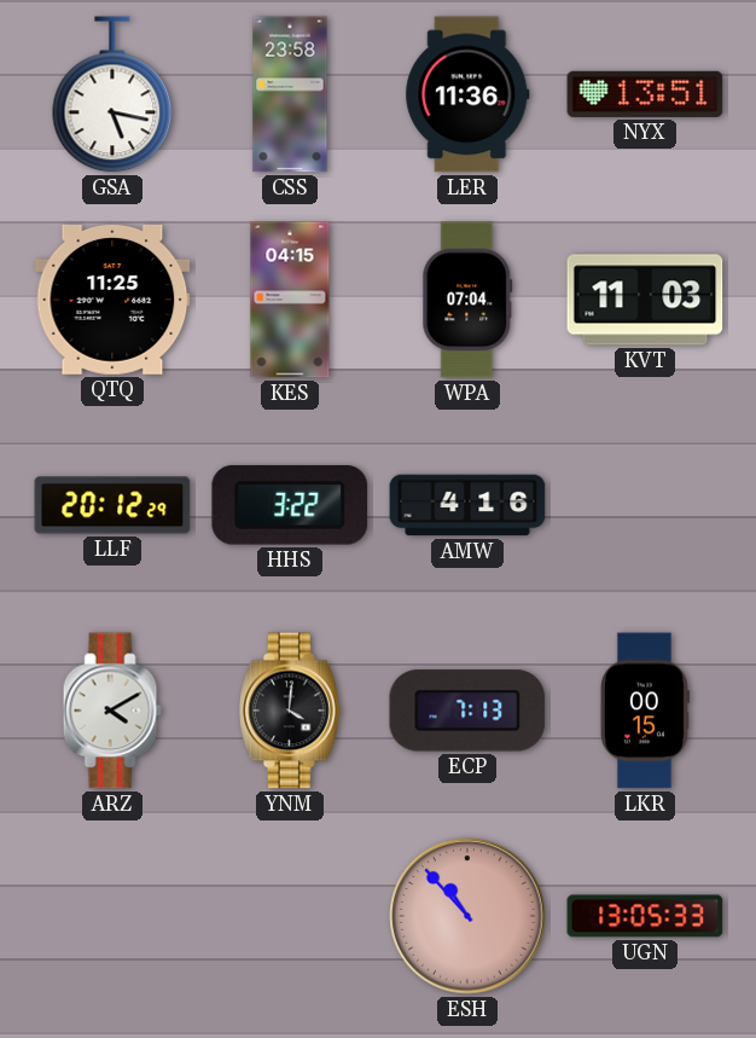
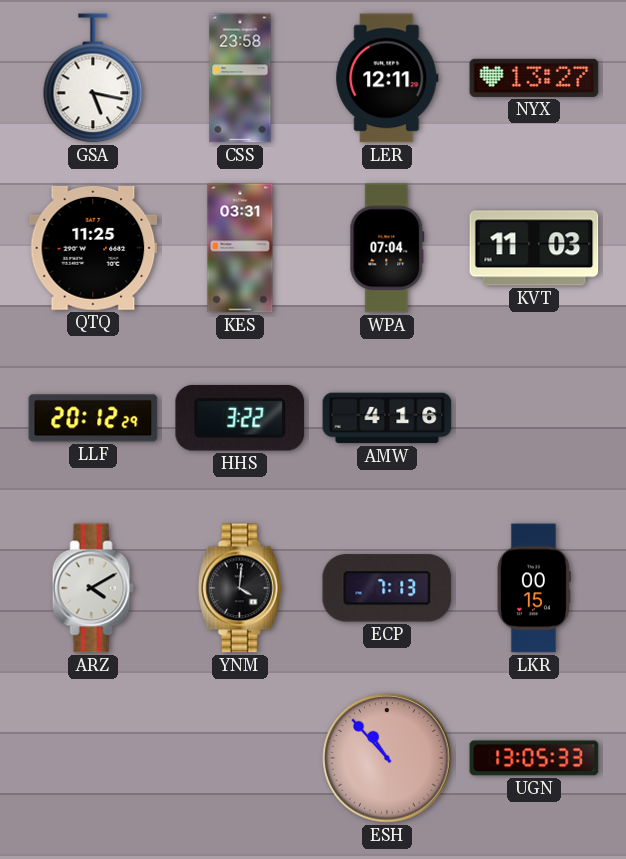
LER: 11:36 -> 12:11 (387, 78)
NYX: 13:51 -> 13:27 (534, 78)
KES: 04:15 -> 03:31 (240, 248)
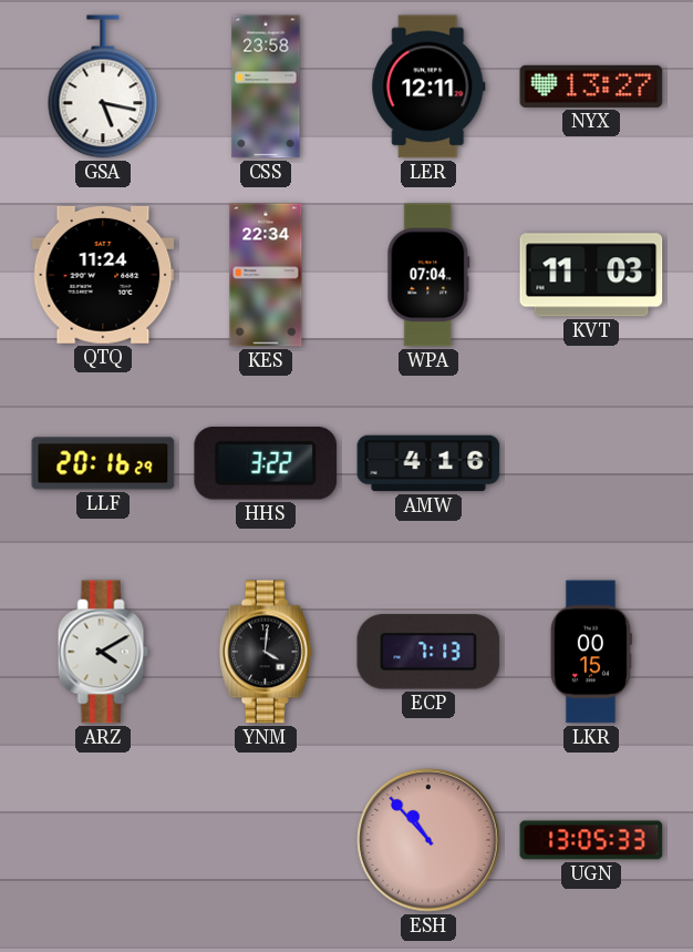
QTQ: 11:25 -> 11:24 (103, 275)
KES: 03:31 -> 22:34 (266, 275)
LLF: 20:12 -> 20:16 (103, 463)
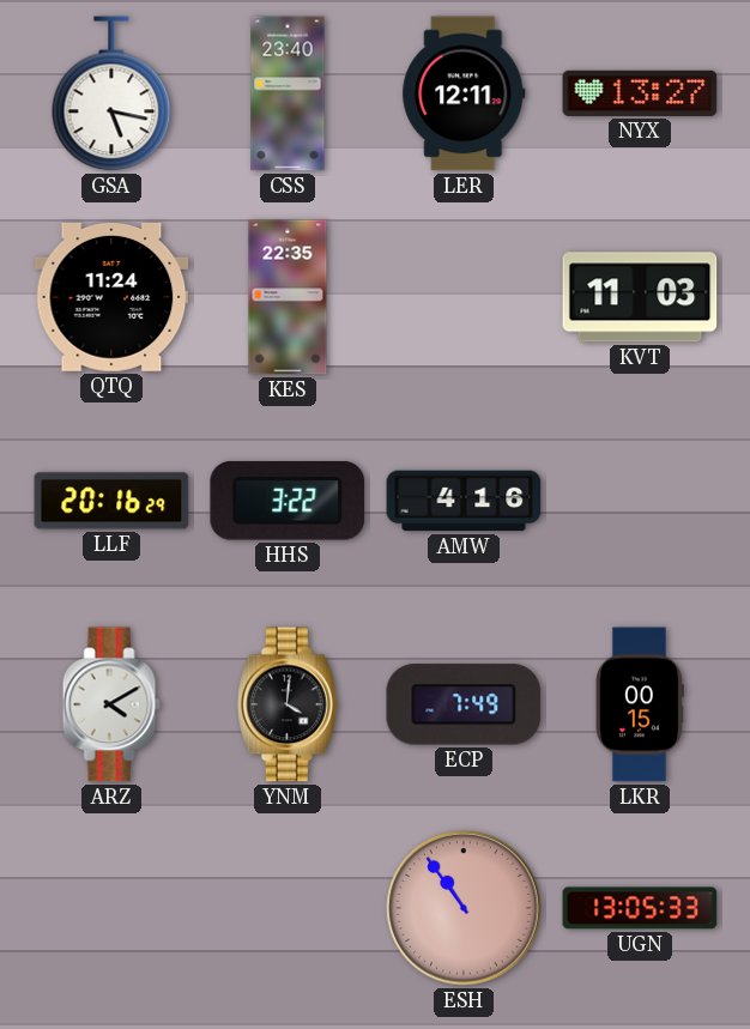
CSS: 23:58 -> 23:40 (288, 93)
KES: 22:34 -> 22:35 (288, 297)
WPA: 07:04 -> none (428, 275)
ECP: 7:13 -> 7:49 (464, 704)
ESH: 10:53 -> 10:54 (464, 908)
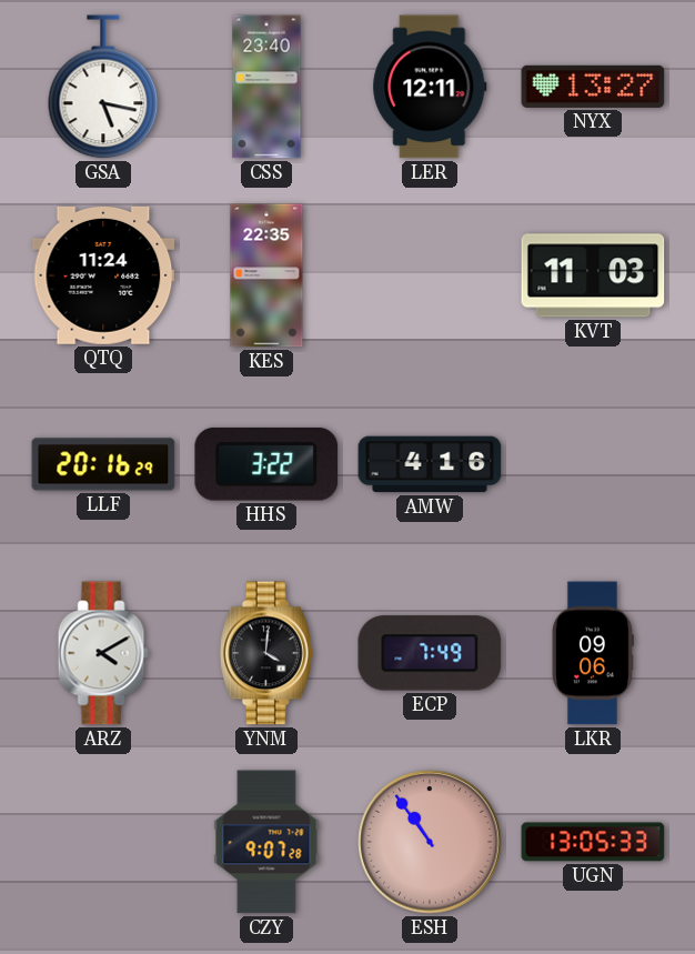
LKR: 00:15 -> 09:06 (593, 653)
CZY: none -> 9:07 (266, 842)
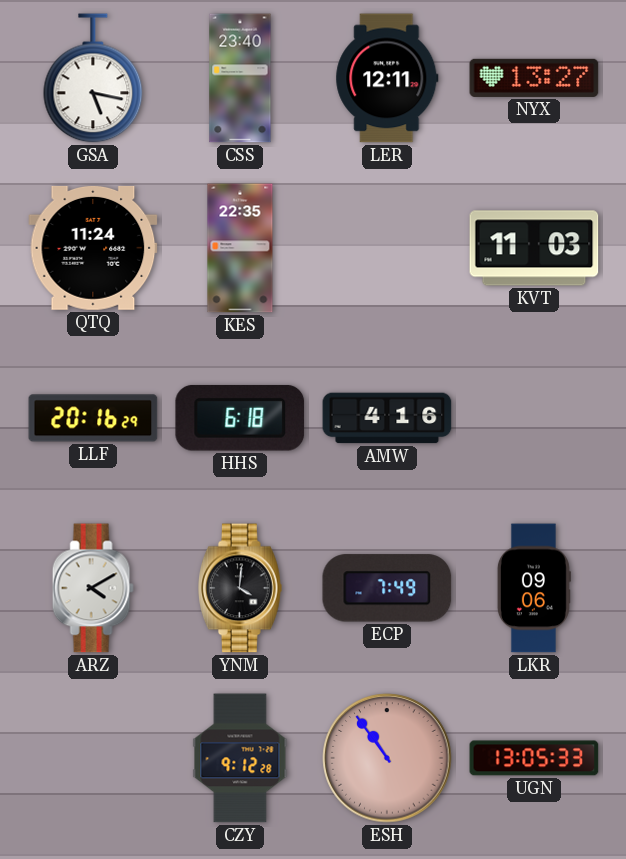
HHS: 3:22 -> 6:18 (240, 418)
CZY: 9:07 -> 9:12 (240, 758)
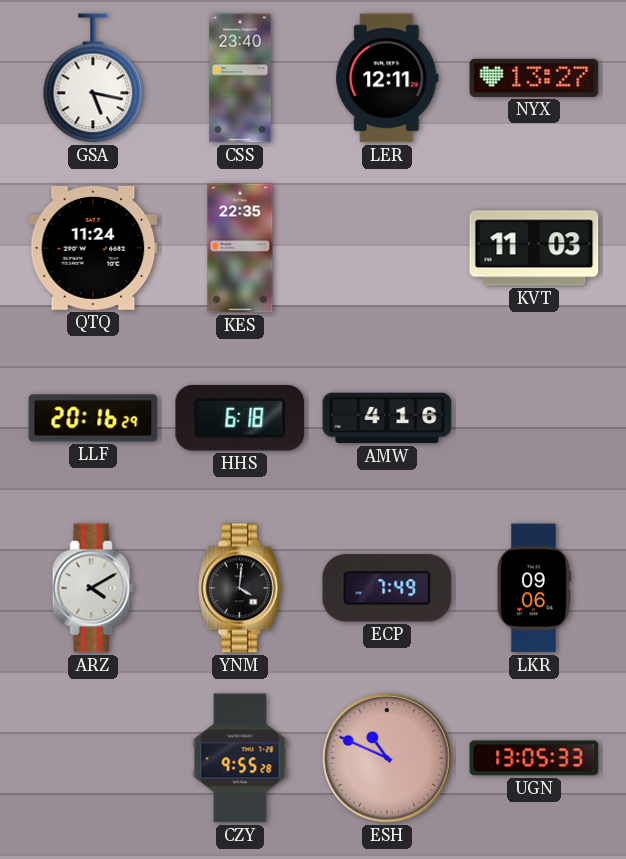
CZY: 9:12 -> 9:55 (240, 758)
ESH: 10:54 -> 10:49 (387, 758)
